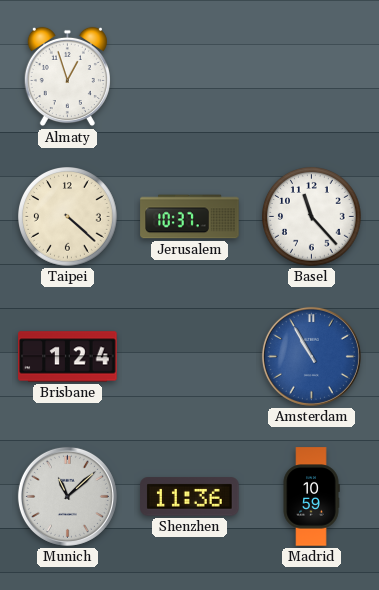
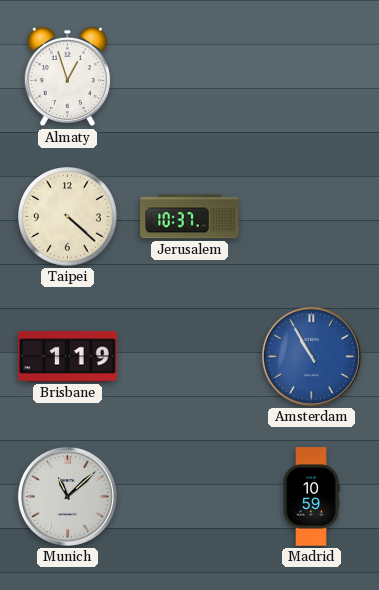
Basel: 11:23 -> none (312, 217)
Brisbane: 1:24 -> 1:19 (68, 357)
Shenzhen: 11:36 -> none (190, 497)
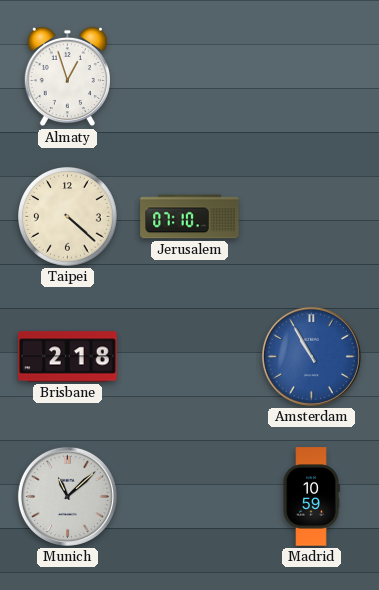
Jerusalem: 10:37 -> 07:10 (190, 217)
Brisbane: 1:19 -> 2:18 (68, 357)
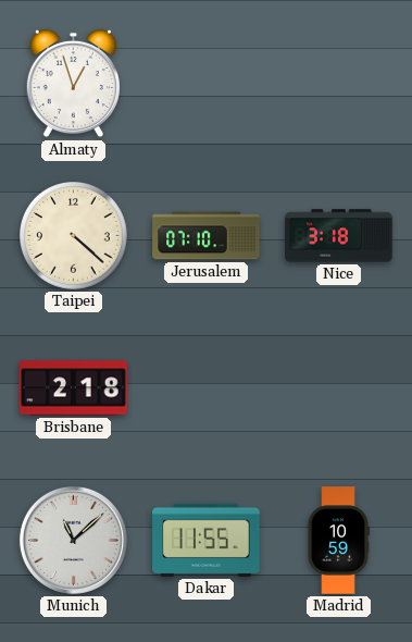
Nice: none -> 3:18 (339, 236)
Amsterdam: 10:55 -> none (311, 356)
Dakar: none -> 11:55 (207, 540)
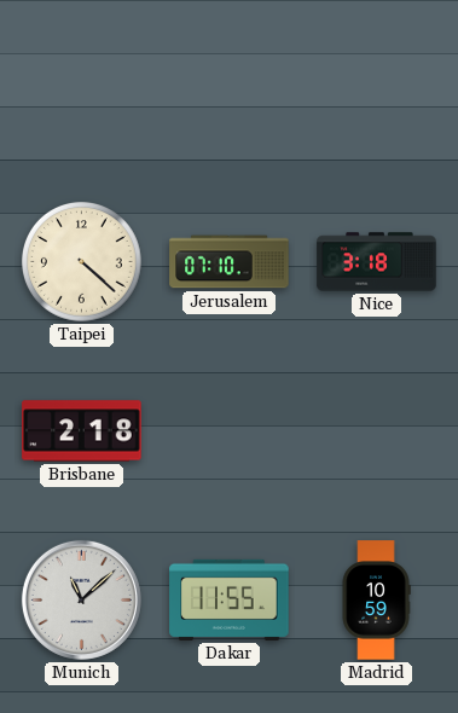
Almaty: 12:57 -> none (73, 84)
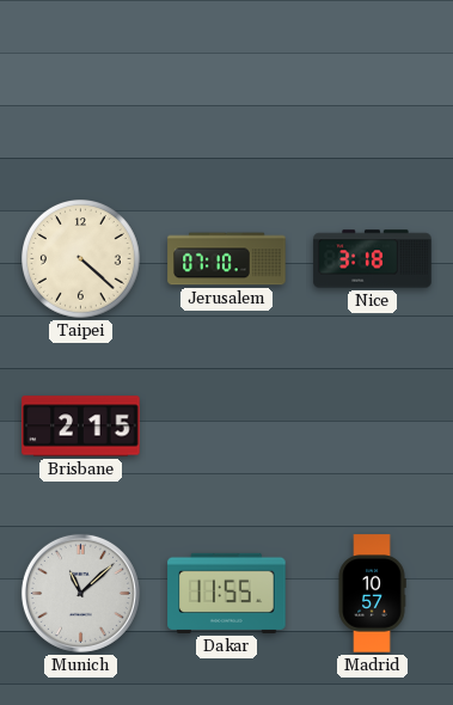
Brisbane: 2:18 -> 2:15 (81, 427)
Madrid: 10:59 -> 10:57 (372, 594)
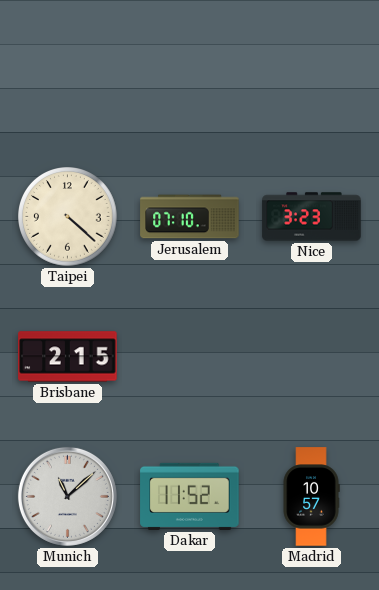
Nice: 3:18 -> 3:23 (312, 217)
Dakar: 11:55 -> 11:52 (190, 496)
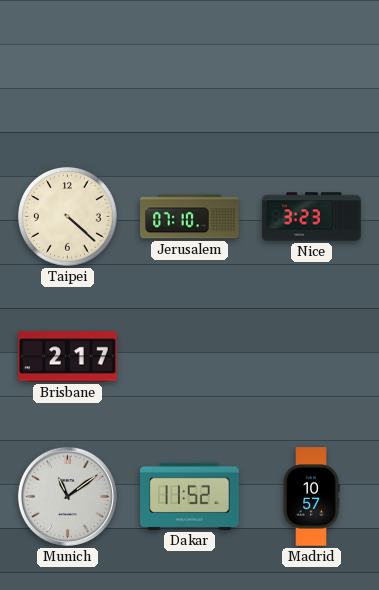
Brisbane: 2:15 -> 2:17 (68, 357)
Munich: 11:08 -> 11:09 (67, 496)
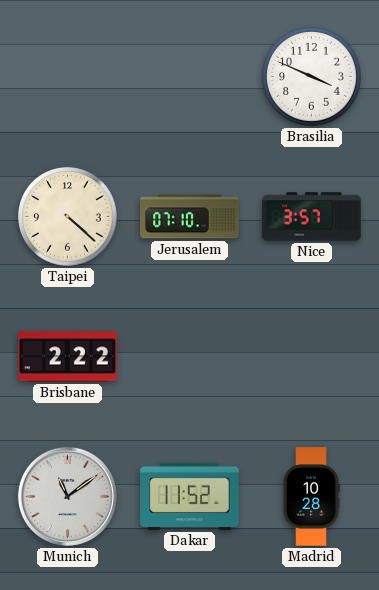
Brasilia: none -> 3:49 (312, 77)
Nice: 3:23 -> 3:57 (312, 217)
Brisbane: 2:17 -> 2:22 (68, 357)
Madrid: 10:57 -> 10:28 (311, 497)
